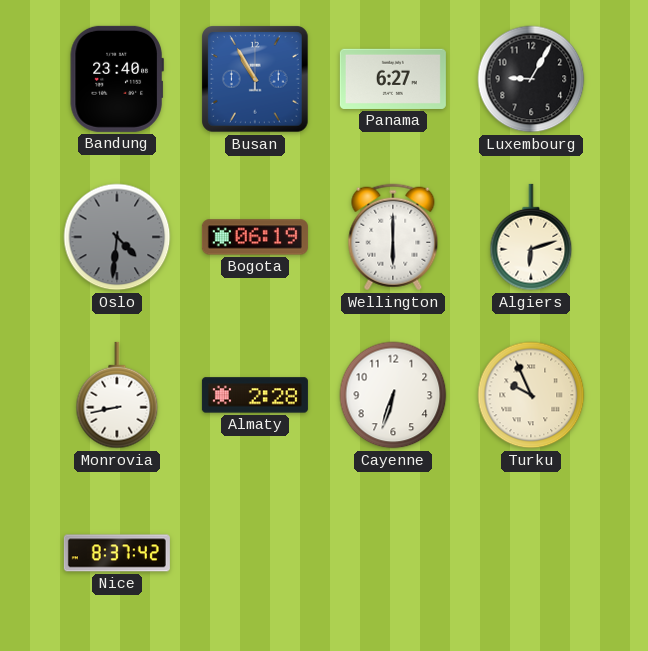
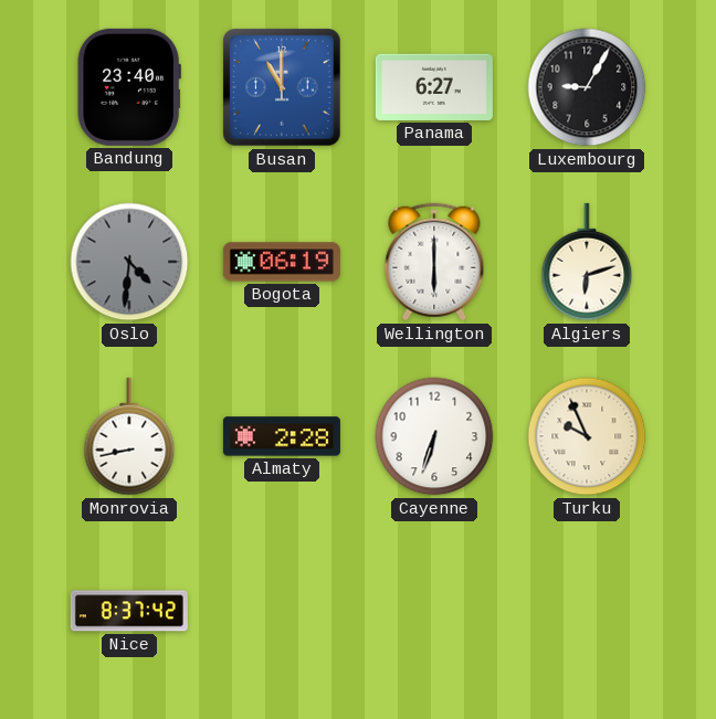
Busan: 10:55 -> 11:00 (282, 87)
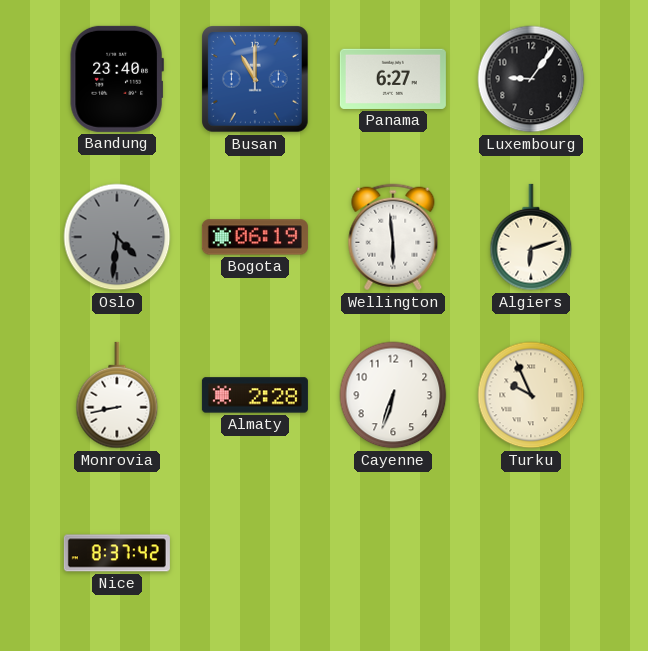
Luxembourg: 9:05 -> 9:06 (531, 79)
Wellington: 6:00 -> 5:59 (393, 237)
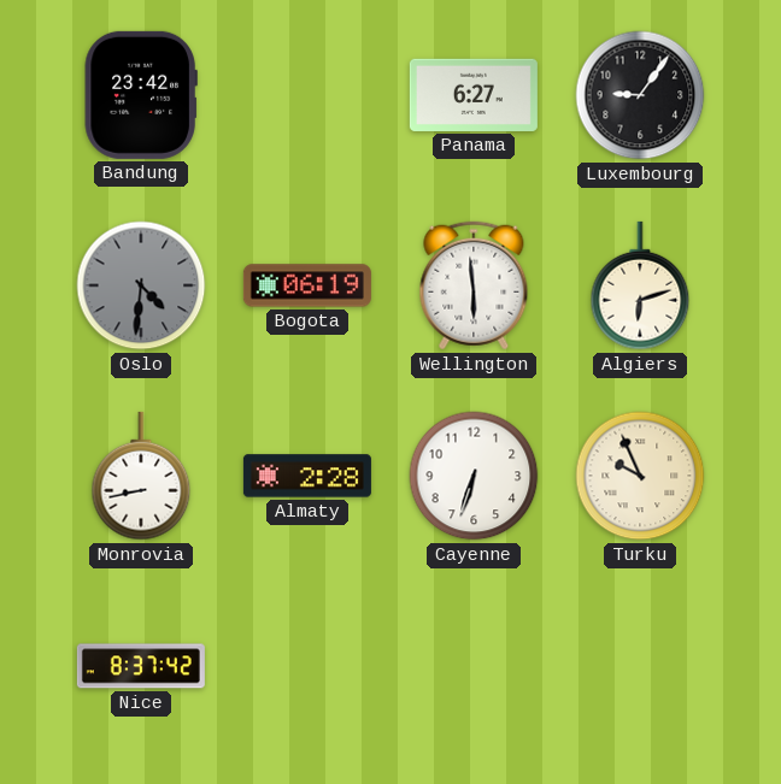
Bandung: 23:40 -> 23:42 (141, 95)
Busan: 11:00 -> none (255, 79)
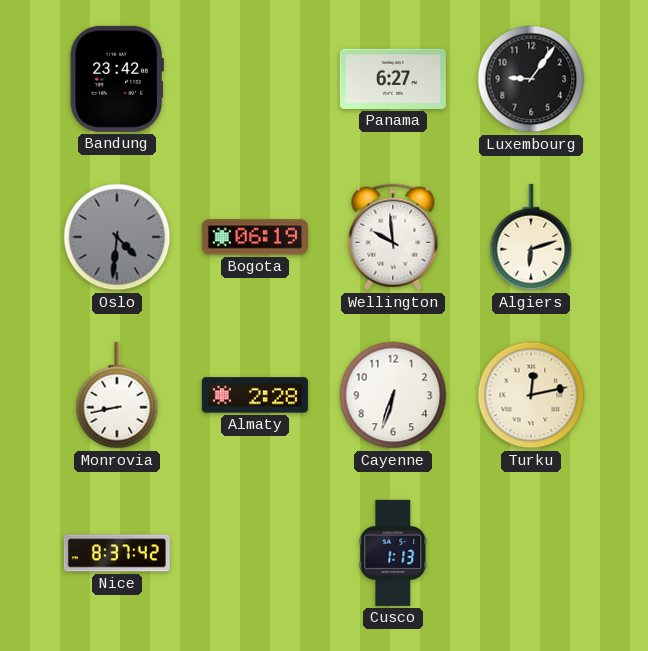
Wellington: 5:59 -> 9:59 (393, 237)
Turku: 9:56 -> 12:13 (531, 395)
Cusco: none -> 1:13 (393, 553)
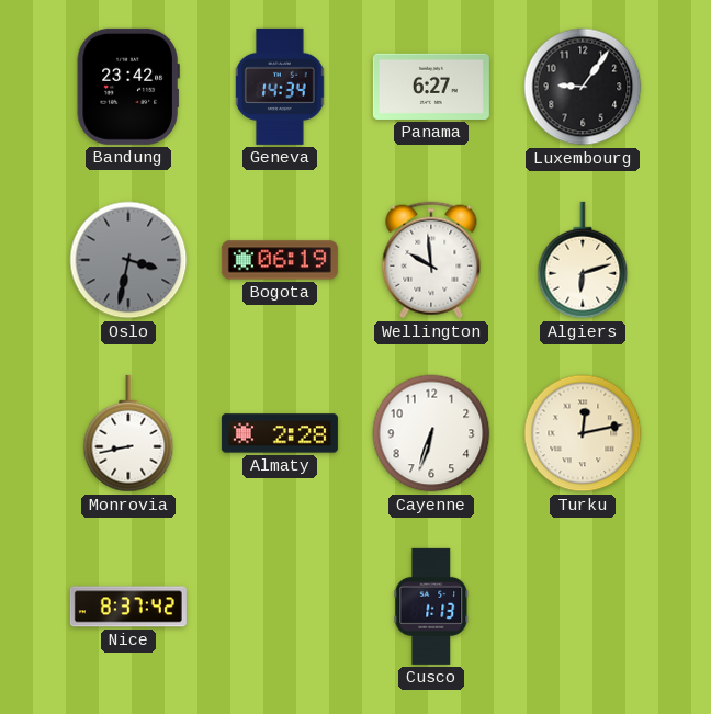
Geneva: none -> 14:34 (281, 87)
Oslo: 4:31 -> 3:32 (128, 260)
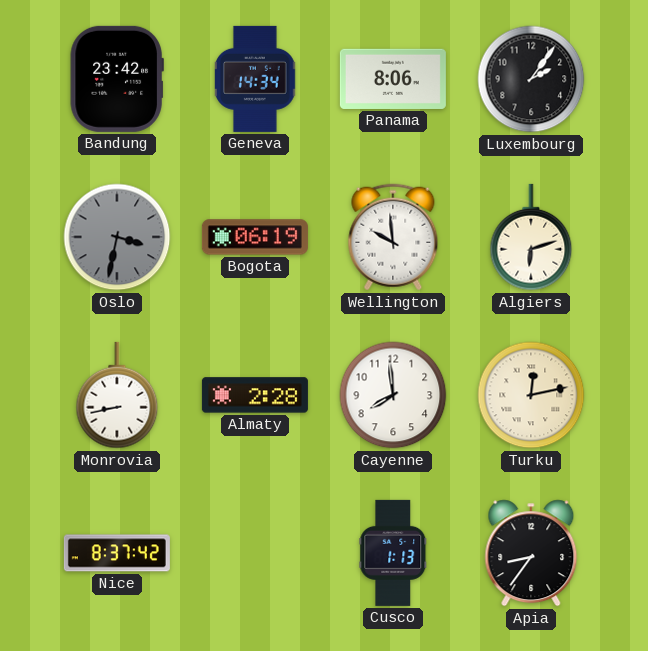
Panama: 6:27 -> 8:06 (393, 79)
Luxembourg: 9:06 -> 2:06 (531, 79)
Cayenne: 6:33 -> 7:59 (393, 395)
Apia: none -> 8:36 (531, 553)
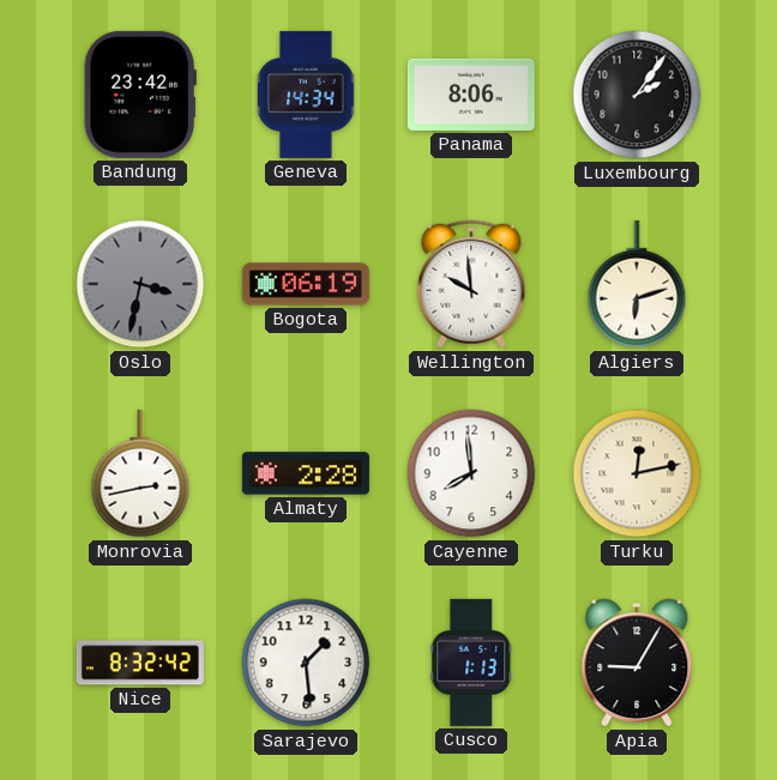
Monrovia: 8:43 -> 2:43 (140, 473)
Nice: 8:37 -> 8:32 (140, 663)
Sarajevo: none -> 1:29 (306, 663)
Apia: 8:36 -> 9:05 (637, 663)
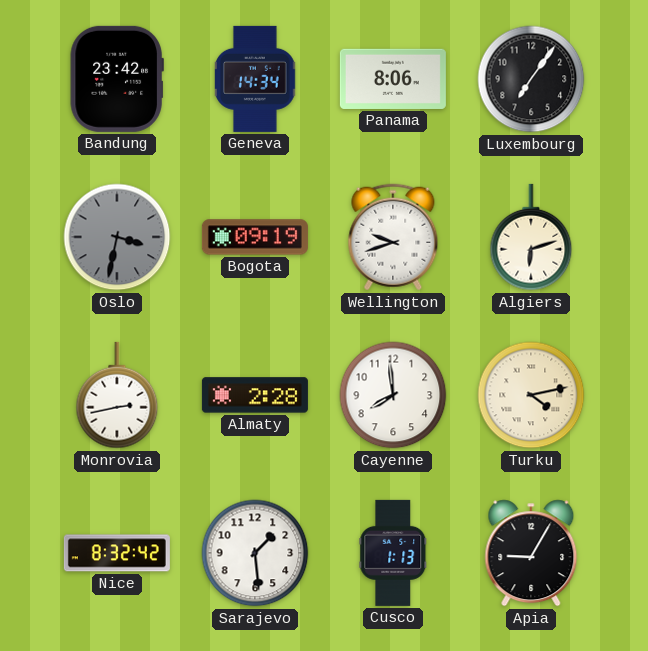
Luxembourg: 2:06 -> 7:06 (531, 79)
Bogota: 06:19 -> 09:19 (255, 237)
Wellington: 9:59 -> 9:42 (393, 237)
Turku: 12:13 -> 4:13 (531, 395)
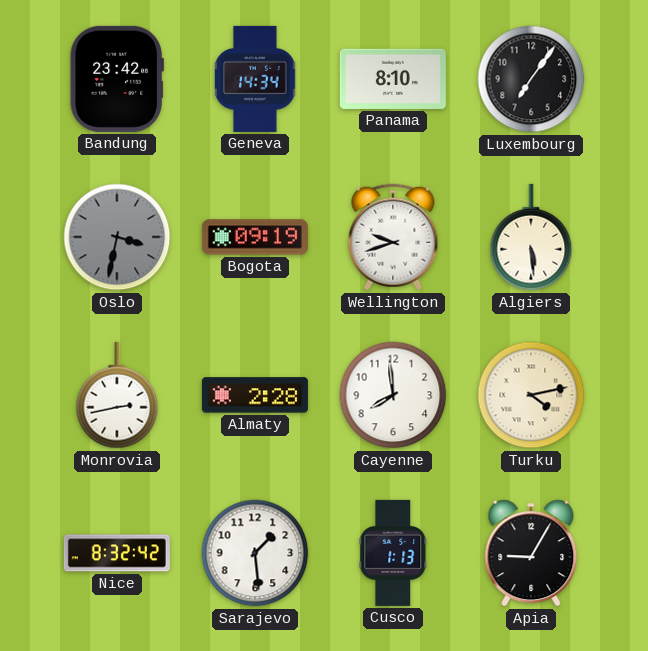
Panama: 8:06 -> 8:10 (393, 79)
Algiers: 6:12 -> 5:29 (531, 237)
